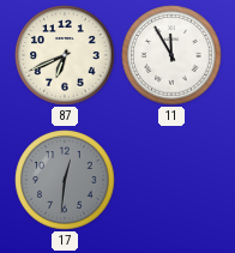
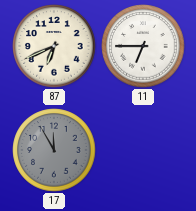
11: 11:55 -> 6:45 (143, 46)
17: 12:31 -> 11:55 (54, 150)
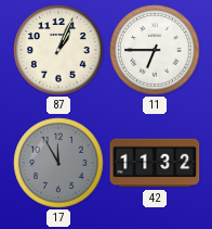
87: 6:41 -> 1:04 (58, 50)
42: none -> 11:32 (155, 163)
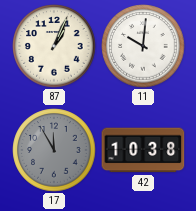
11: 6:45 -> 10:01 (143, 46)
42: 11:32 -> 10:38 (143, 150)
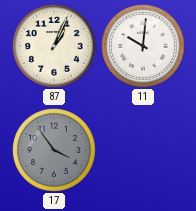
17: 11:55 -> 3:54 (54, 150)
42: 10:38 -> none (143, 150)
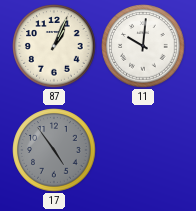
17: 3:54 -> 4:54 (54, 150)
